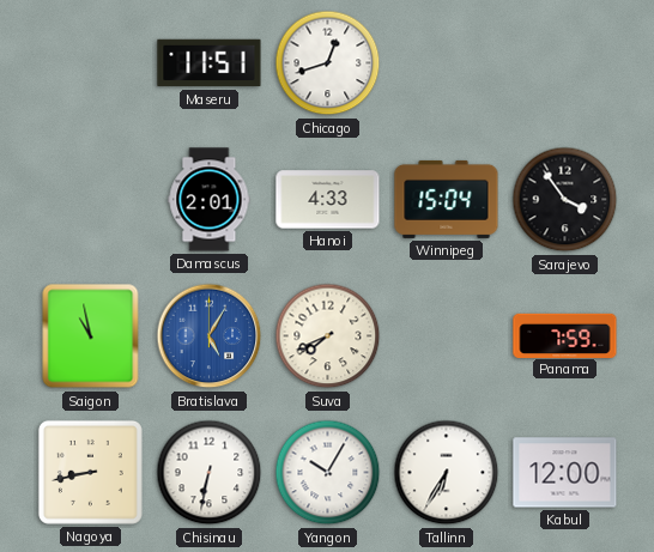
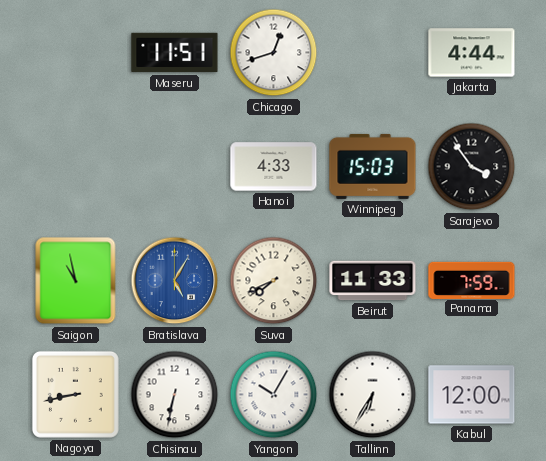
Jakarta: none -> 4:44 (472, 53)
Damascus: 2:01 -> none (210, 200)
Winnipeg: 15:04 -> 15:03 (373, 166)
Beirut: none -> 11:33 (373, 281)
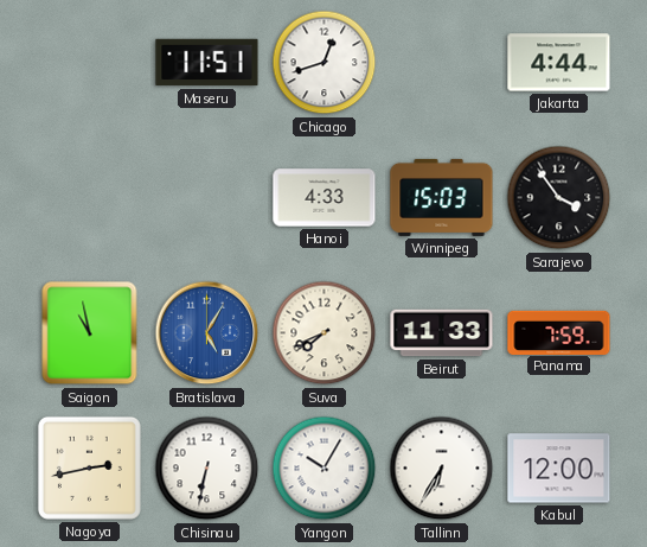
Nagoya: 8:43 -> 2:43 (89, 468)
